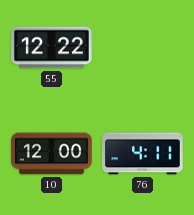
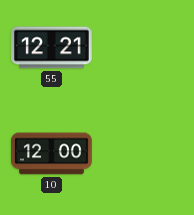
55: 12:22 -> 12:21 (52, 48)
76: 4:11 -> none (143, 154)
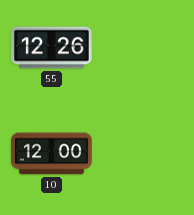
55: 12:21 -> 12:26 (52, 48)
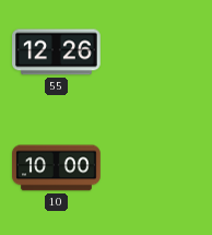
10: 12:00 -> 10:00 (57, 168)
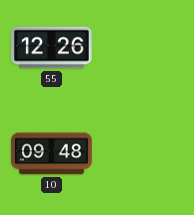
10: 10:00 -> 09:48 (52, 154)
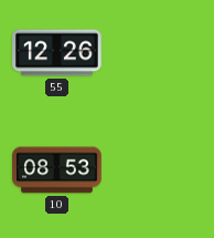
10: 09:48 -> 08:53 (57, 170)
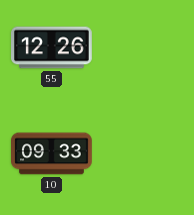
10: 08:53 -> 09:33 (52, 154)
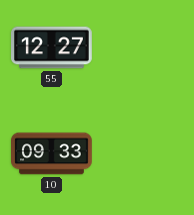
55: 12:26 -> 12:27 (52, 48)
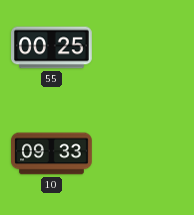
55: 12:27 -> 00:25 (52, 48)
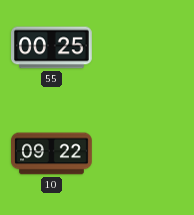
10: 09:33 -> 09:22 (52, 154)
